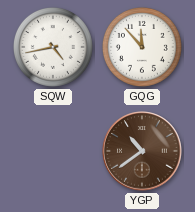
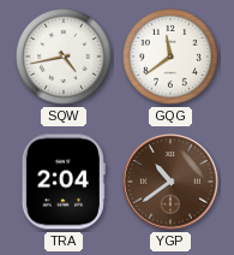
GQG: 11:53 -> 11:39 (170, 57)
TRA: none -> 2:04 (64, 182)
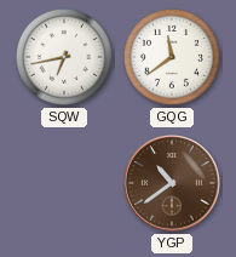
SQW: 4:43 -> 6:43 (64, 57)
TRA: 2:04 -> none (64, 182)
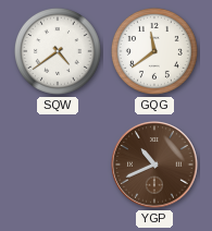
SQW: 6:43 -> 4:39 (58, 51)
YGP: 10:39 -> 10:41 (154, 165)
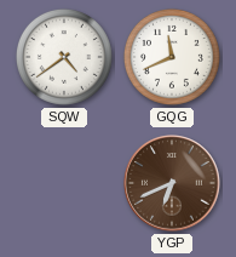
GQG: 11:39 -> 11:41 (172, 57)
YGP: 10:41 -> 6:41 (172, 183)
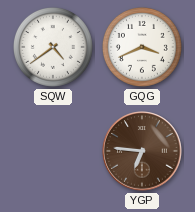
GQG: 11:41 -> 3:41 (142, 47)
YGP: 6:41 -> 6:46 (142, 151)
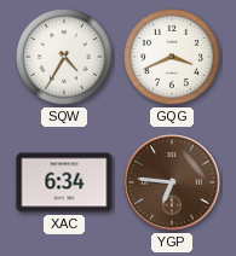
SQW: 4:39 -> 4:35 (64, 57)
XAC: none -> 6:34 (64, 182)
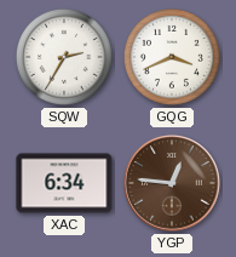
SQW: 4:35 -> 2:35 (64, 57)
YGP: 6:46 -> 12:46 (172, 183)
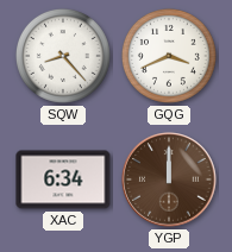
SQW: 2:35 -> 8:23 (63, 56)
YGP: 12:46 -> 12:00 (169, 179)
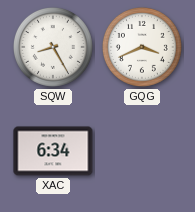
SQW: 8:23 -> 8:25 (53, 47)
YGP: 12:00 -> none (169, 179)
